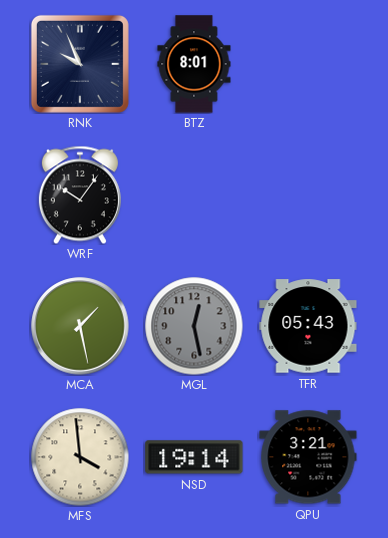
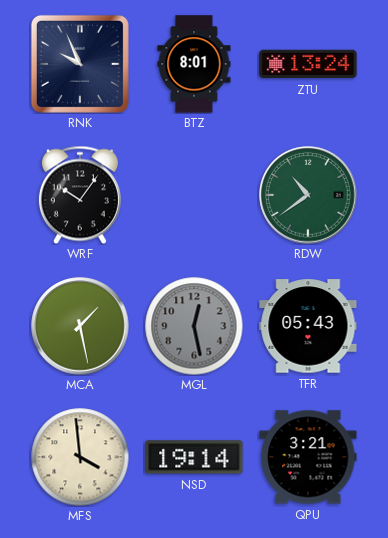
ZTU: none -> 13:24 (308, 64)
RDW: none -> 10:39 (308, 195)
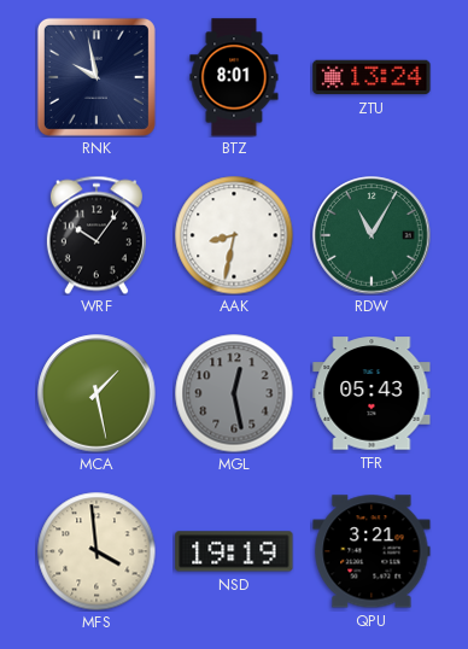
RNK: 9:56 -> 9:58 (96, 77)
AAK: none -> 8:32 (234, 235)
RDW: 10:39 -> 11:05 (372, 235)
NSD: 19:14 -> 19:19 (234, 551)
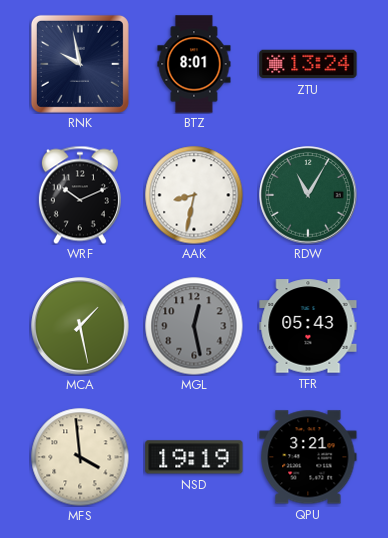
WRF: 10:06 -> 10:11 (80, 195)
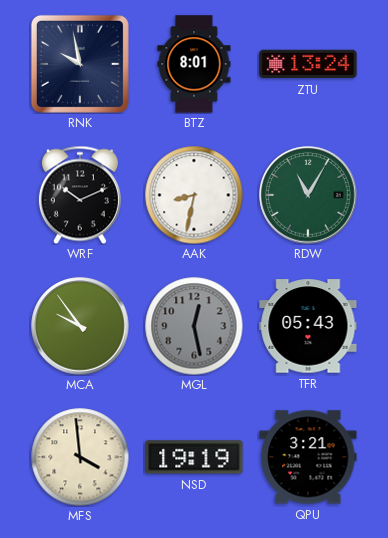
MCA: 1:28 -> 9:54 (80, 326)
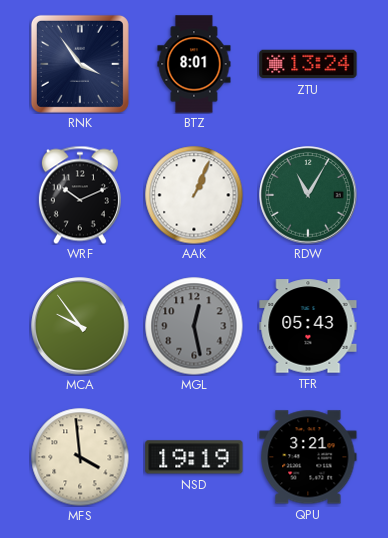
RNK: 9:58 -> 3:54 (80, 64)
AAK: 8:32 -> 1:04 (194, 195)
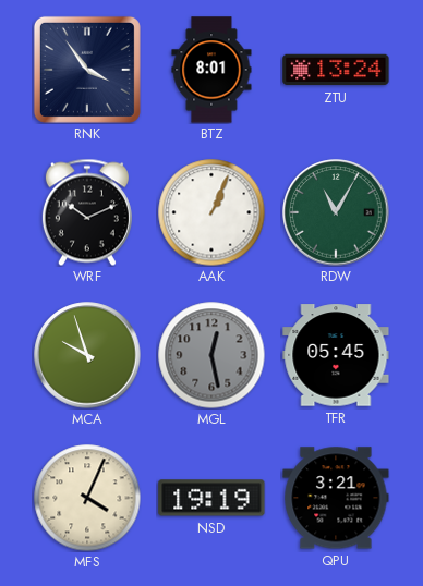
MCA: 9:54 -> 9:57 (87, 355)
TFR: 05:43 -> 05:45 (336, 355)
MFS: 3:59 -> 4:04 (87, 498)
